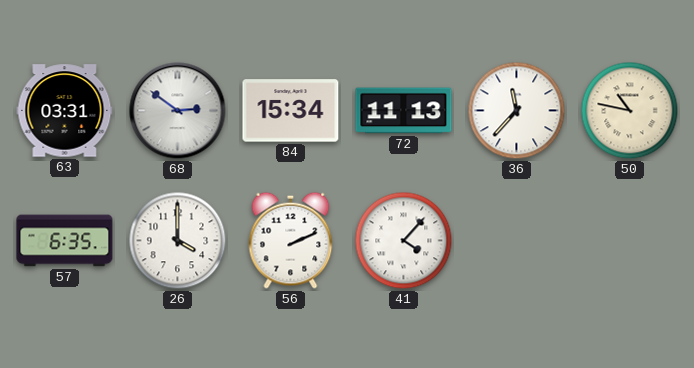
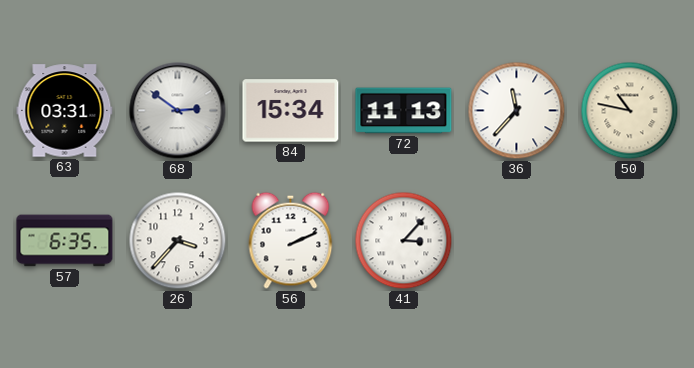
26: 4:00 -> 3:37 (178, 241)
41: 4:07 -> 3:07 (404, 241)
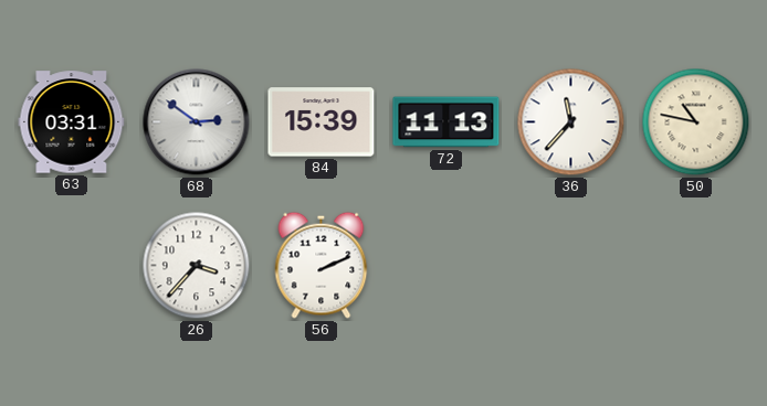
84: 15:34 -> 15:39 (322, 122)
57: 6:35 -> none (65, 241)
41: 3:07 -> none (404, 241)
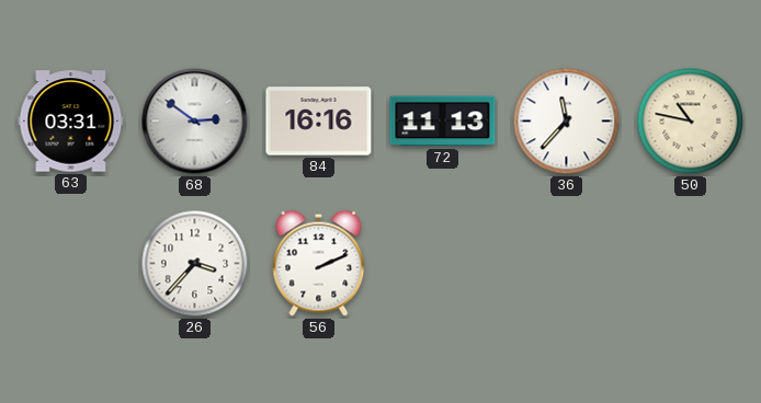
84: 15:39 -> 16:16 (319, 122)
